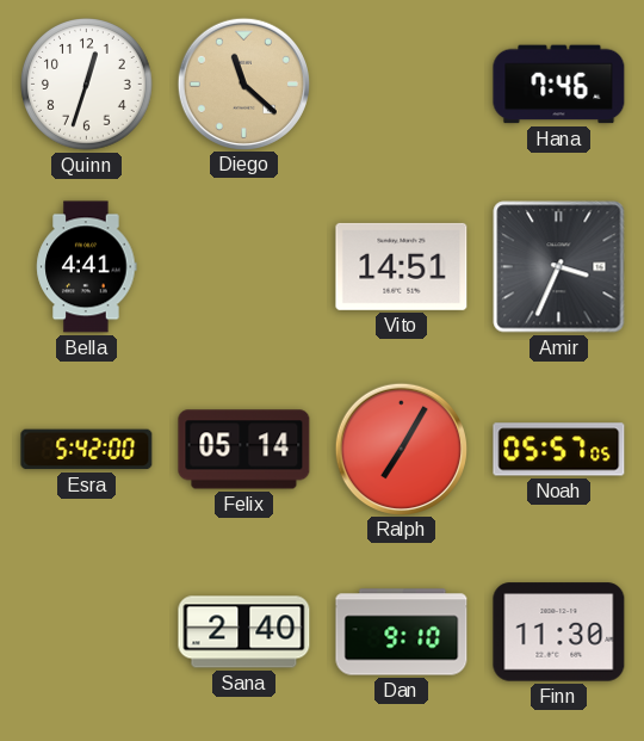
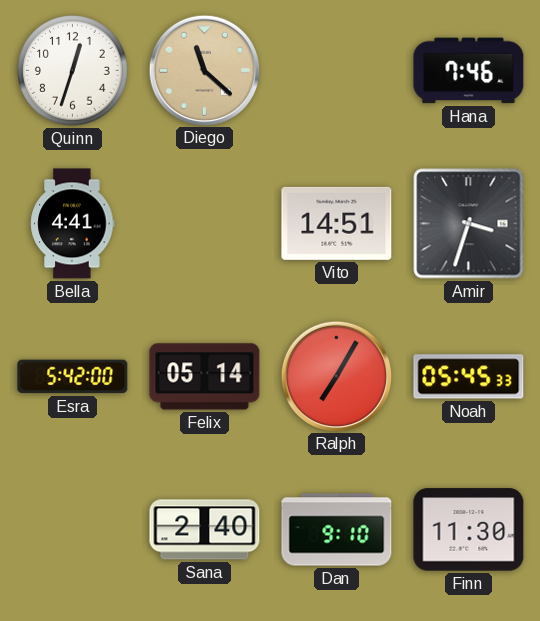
Amir: 3:34 -> 3:33 (469, 224)
Noah: 05:57 -> 05:45 (469, 377)
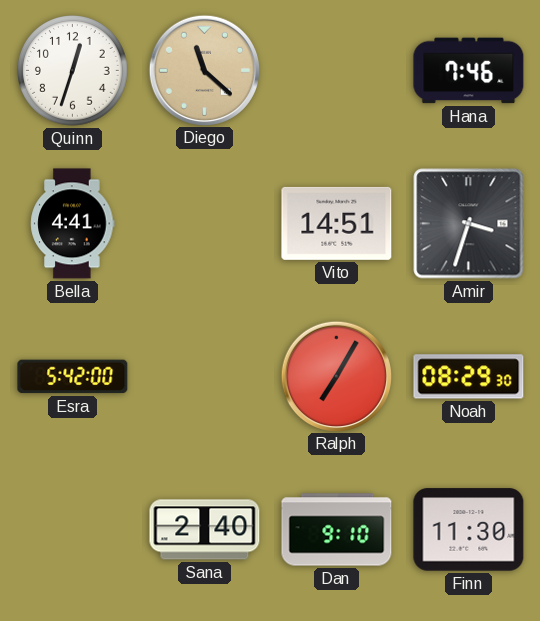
Felix: 05:14 -> none (205, 377)
Noah: 05:45 -> 08:29 (469, 377)
